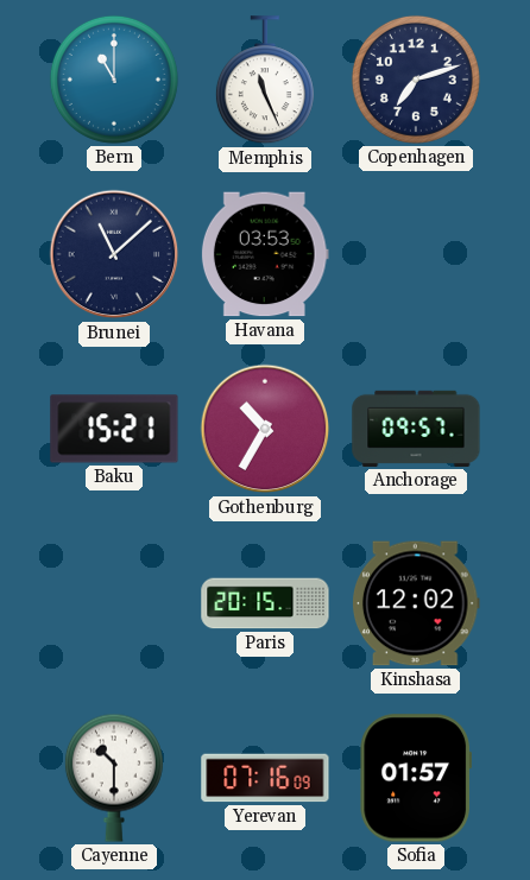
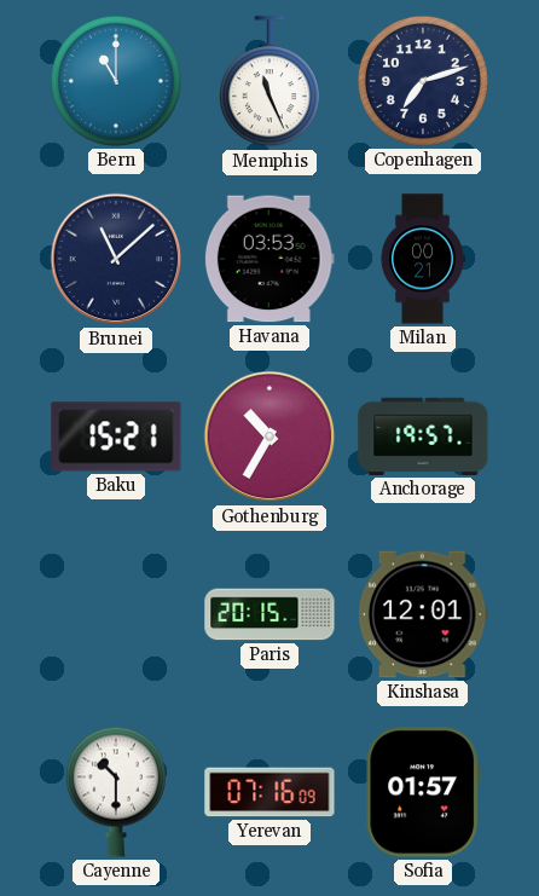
Milan: none -> 00:21 (423, 259)
Anchorage: 09:57 -> 19:57 (423, 437)
Kinshasa: 12:02 -> 12:01 (424, 614)
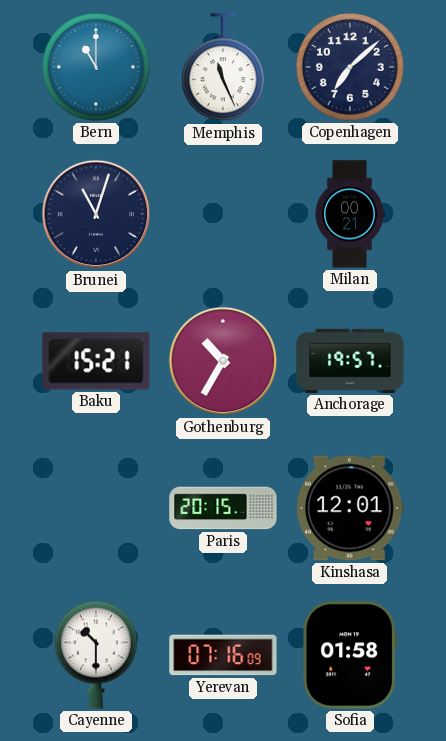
Copenhagen: 7:12 -> 7:08 (350, 67)
Brunei: 11:08 -> 11:03 (96, 214)
Havana: 03:53 -> none (269, 259)
Sofia: 01:57 -> 01:58 (349, 655)
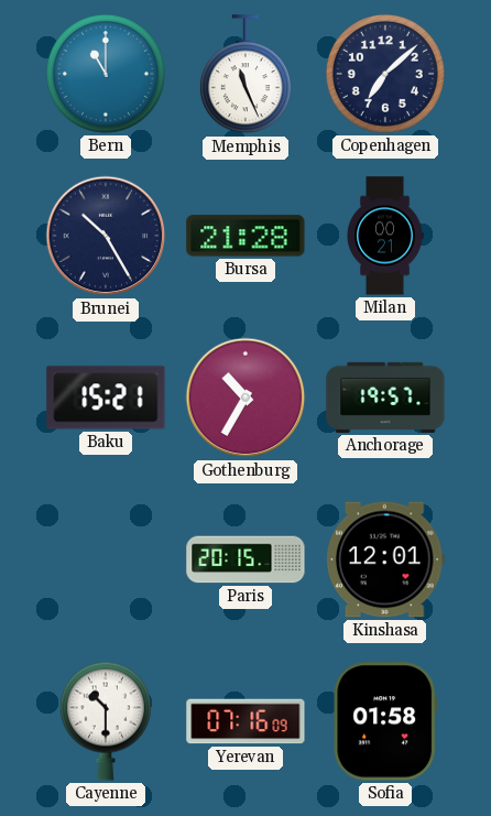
Brunei: 11:03 -> 10:25 (106, 236)
Bursa: none -> 21:28 (245, 236)
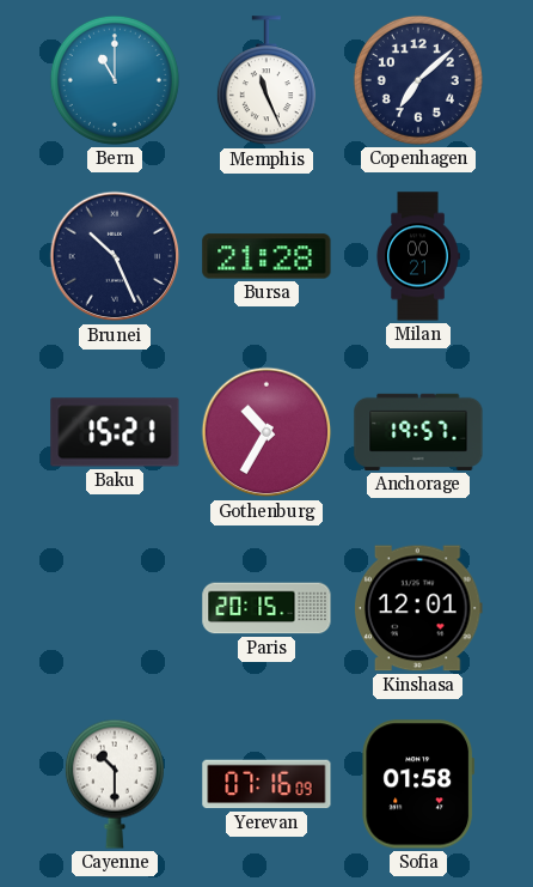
Brunei: 10:25 -> 10:26 (115, 256)
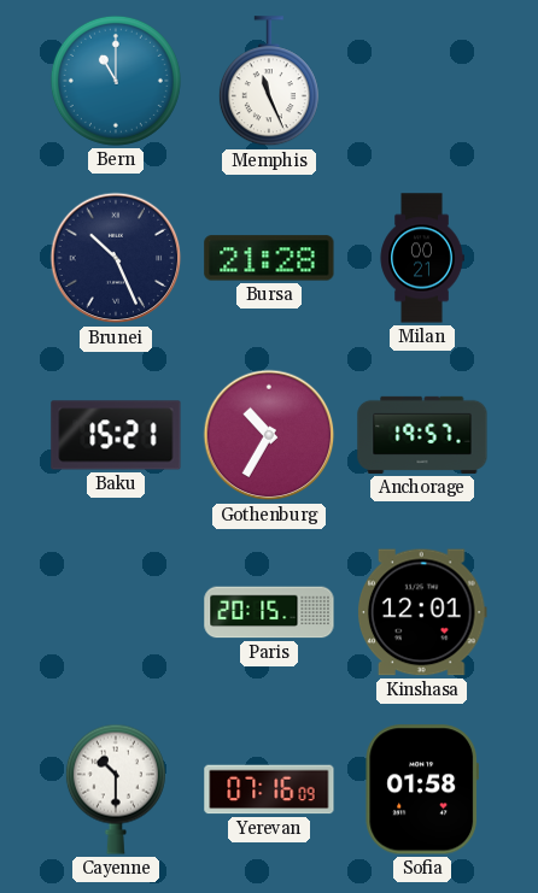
Copenhagen: 7:08 -> none (418, 80)
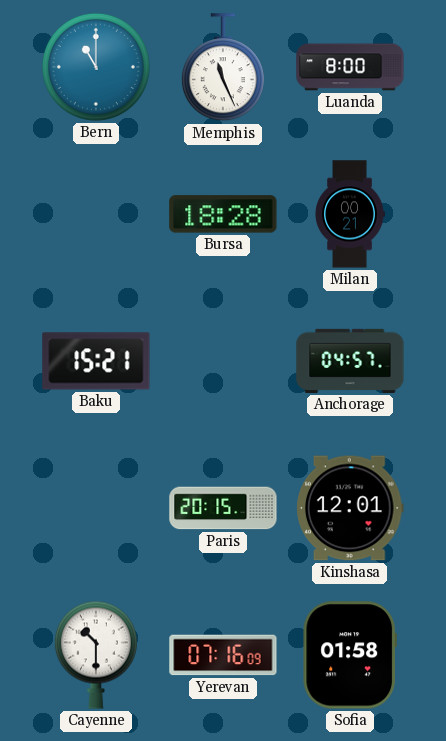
Luanda: none -> 8:00 (350, 67)
Brunei: 10:26 -> none (116, 258)
Bursa: 21:28 -> 18:28 (223, 214)
Gothenburg: 10:35 -> none (269, 435)
Anchorage: 19:57 -> 04:57 (350, 361)
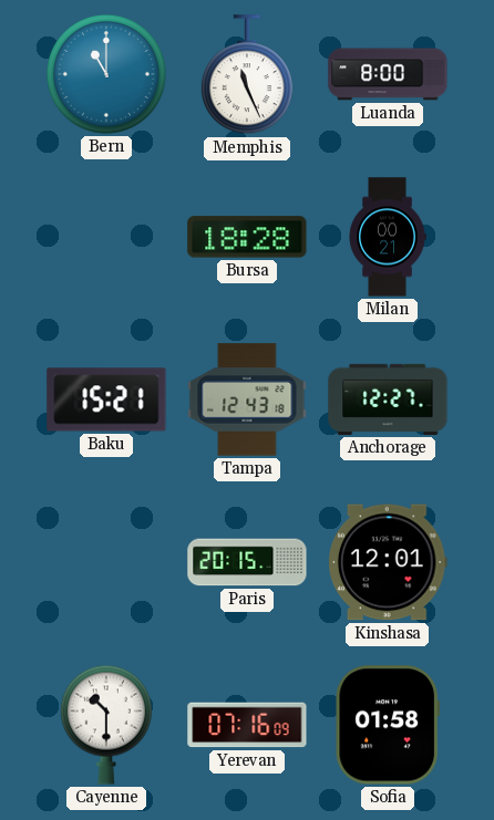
Tampa: none -> 12:43 (247, 399)
Anchorage: 04:57 -> 12:27 (388, 399)
